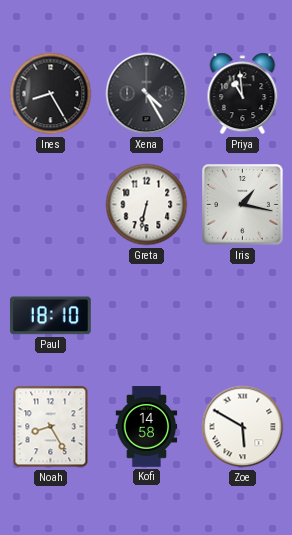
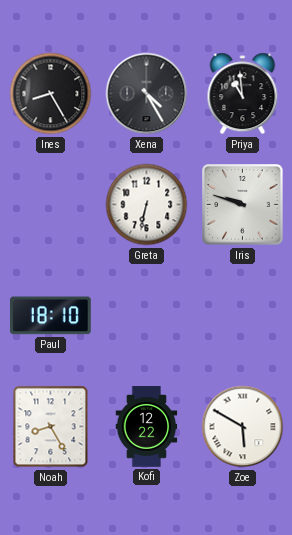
Iris: 1:17 -> 9:48 (243, 205)
Kofi: 14:58 -> 12:22 (147, 427)
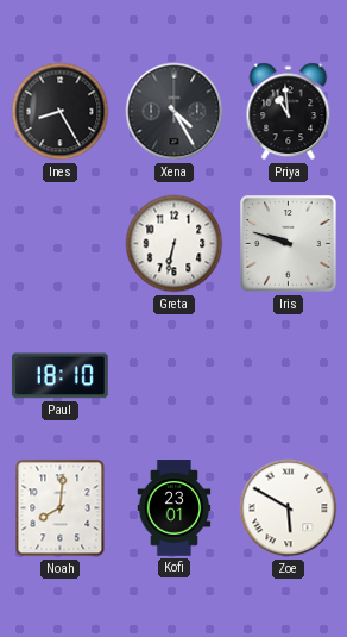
Noah: 8:25 -> 8:01 (61, 508)
Kofi: 12:22 -> 23:01 (175, 508)
